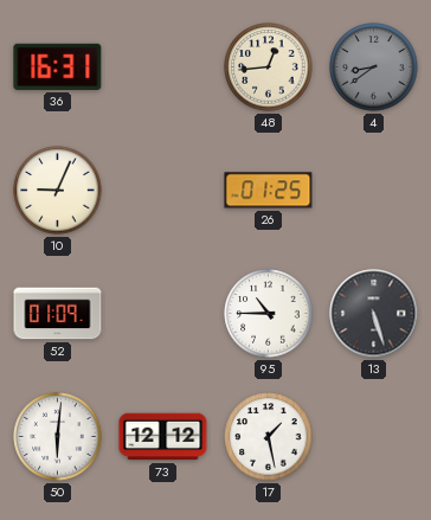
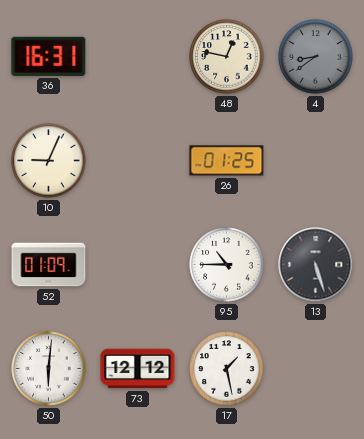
48: 12:44 -> 12:47 (227, 57)
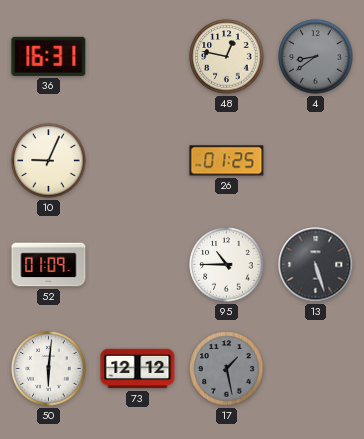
17 dial: white -> grey (227, 369)
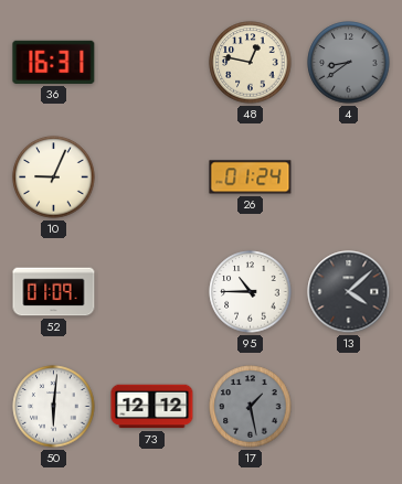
26: 01:25 -> 01:24 (251, 178)
13: 5:27 -> 4:08 (349, 292)
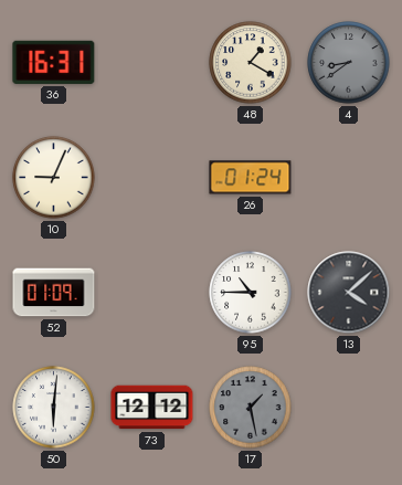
48: 12:47 -> 1:20 (251, 63)
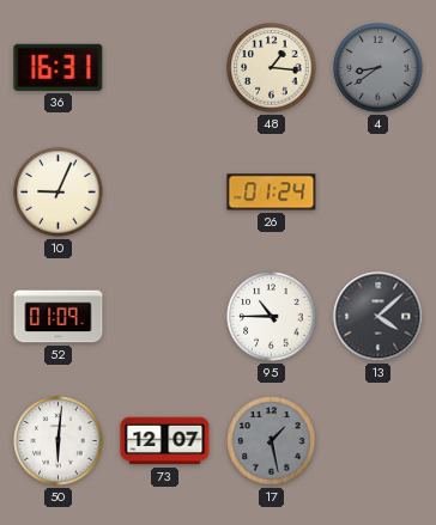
48: 1:20 -> 1:16 (272, 68)
73: 12:12 -> 12:07 (165, 441)
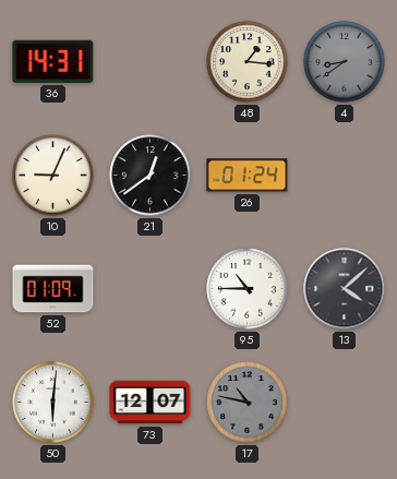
36: 16:31 -> 14:31 (53, 61)
21: none -> 12:39 (151, 176)
17: 1:28 -> 10:47 (248, 403)
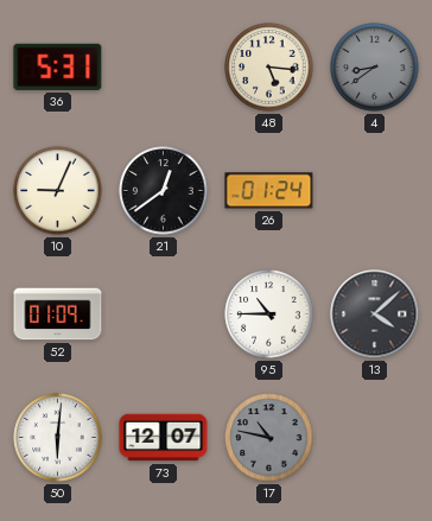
36: 14:31 -> 5:31 (58, 66)
48: 1:16 -> 5:16 (269, 68)
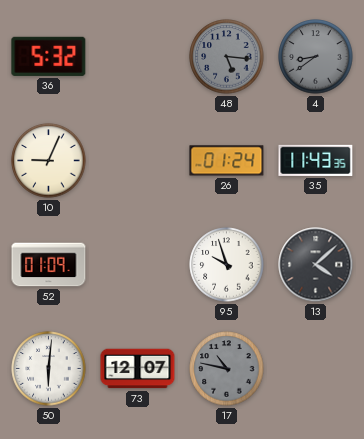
36: 5:31 -> 5:32 (49, 56)
48 dial: cream -> grey (227, 57)
21: 12:39 -> none (164, 191)
35: none -> 11:43 (316, 160)
95: 10:45 -> 9:57 (227, 265)
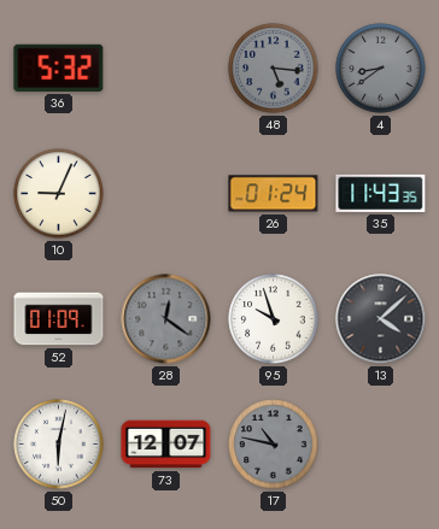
28: none -> 12:21 (166, 319)
50: 6:01 -> 6:02 (59, 445)
